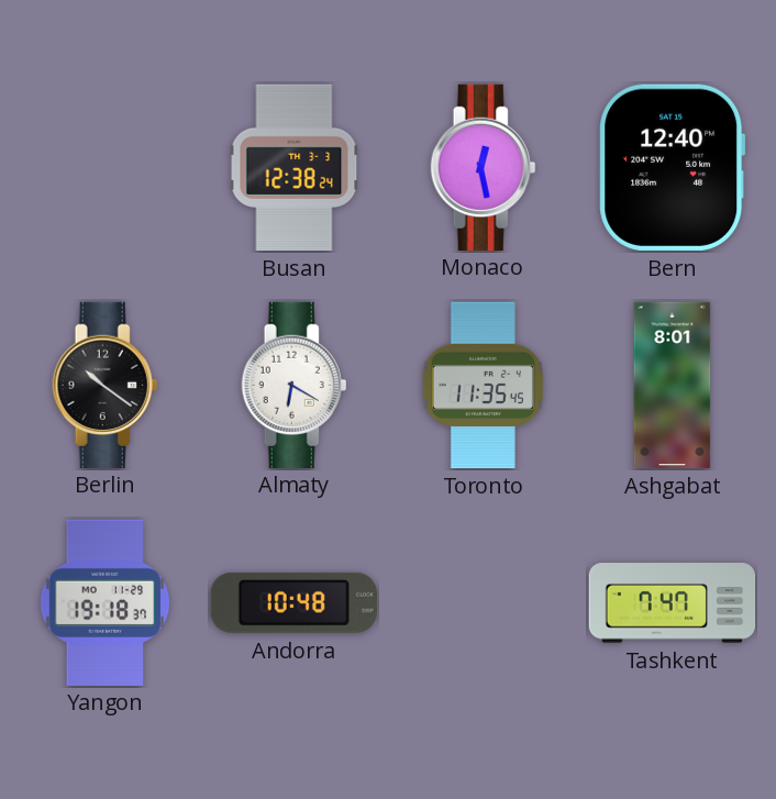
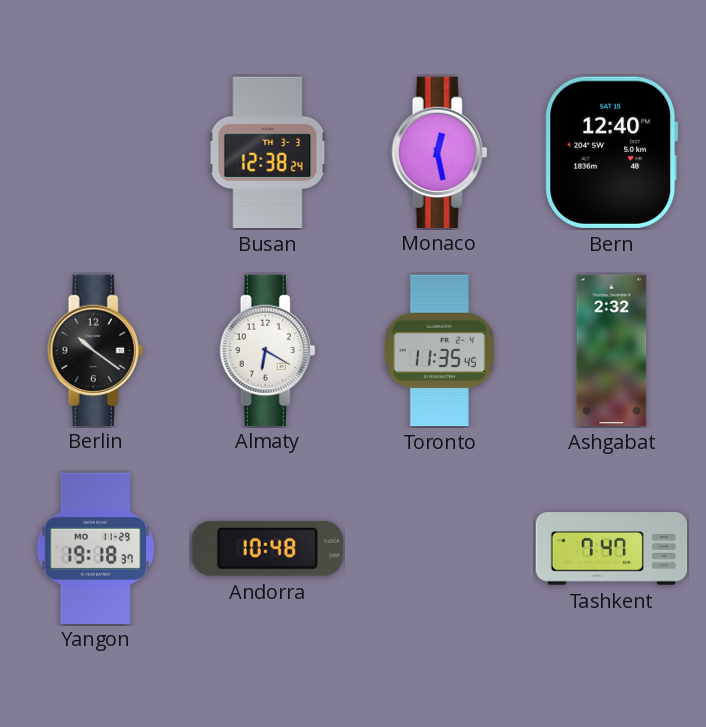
Ashgabat: 8:01 -> 2:32 (612, 351)
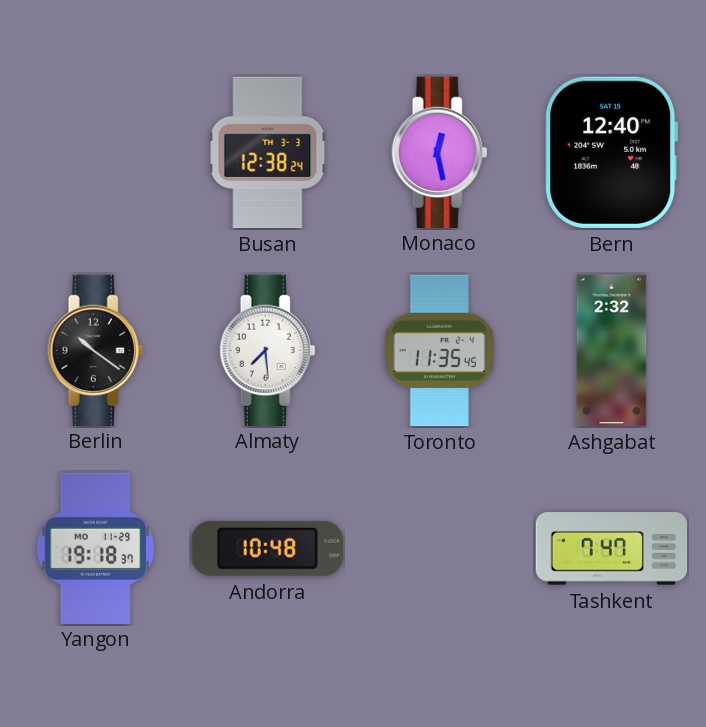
Almaty: 6:20 -> 7:29 (268, 350)
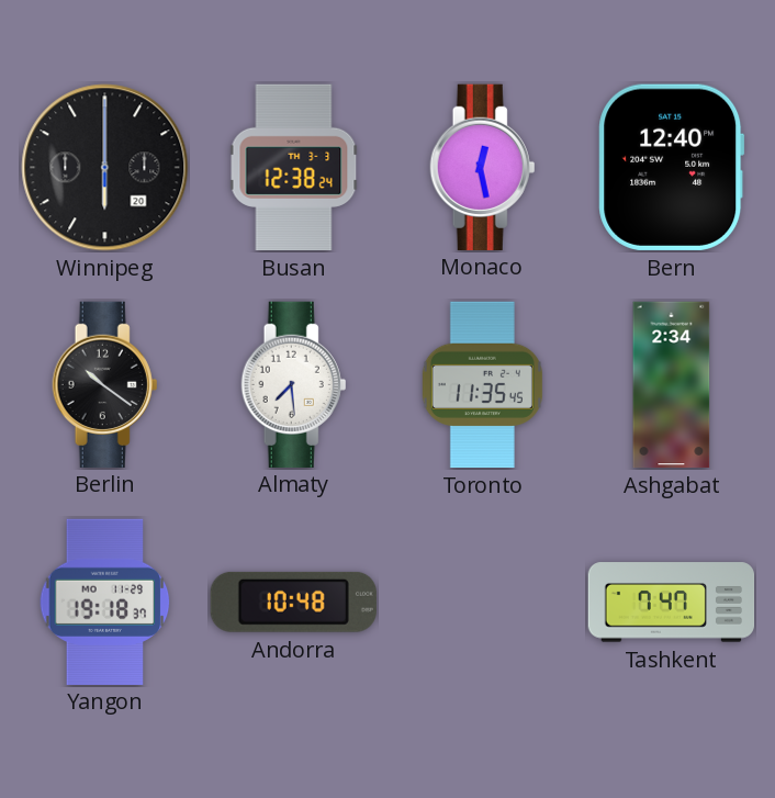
Winnipeg: none -> 6:00 (105, 168)
Ashgabat: 2:32 -> 2:34 (672, 385)
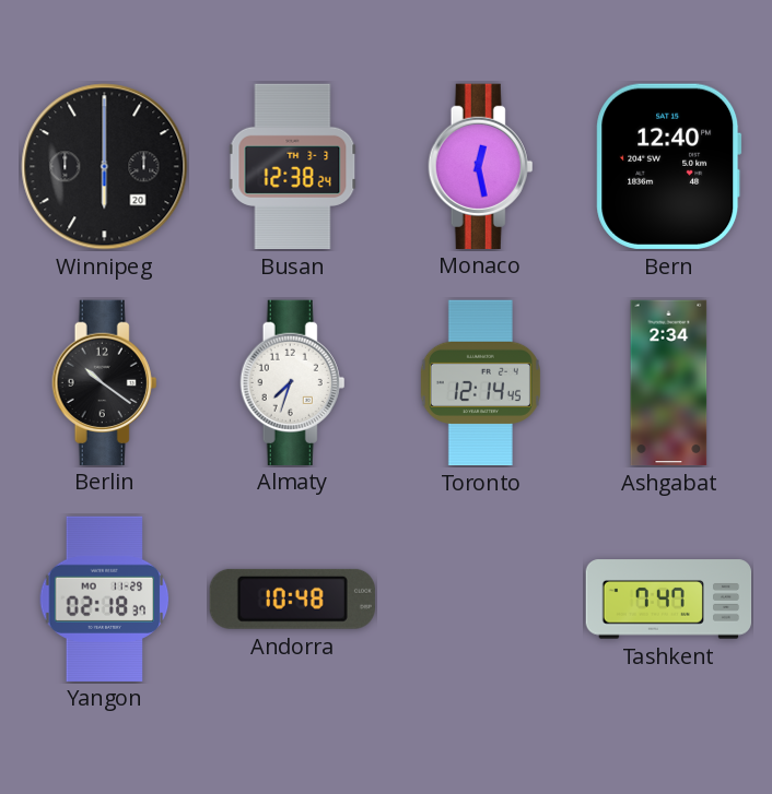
Almaty: 7:29 -> 7:33 (293, 382)
Toronto: 11:35 -> 12:14 (480, 383)
Yangon: 19:18 -> 02:18 (105, 599)
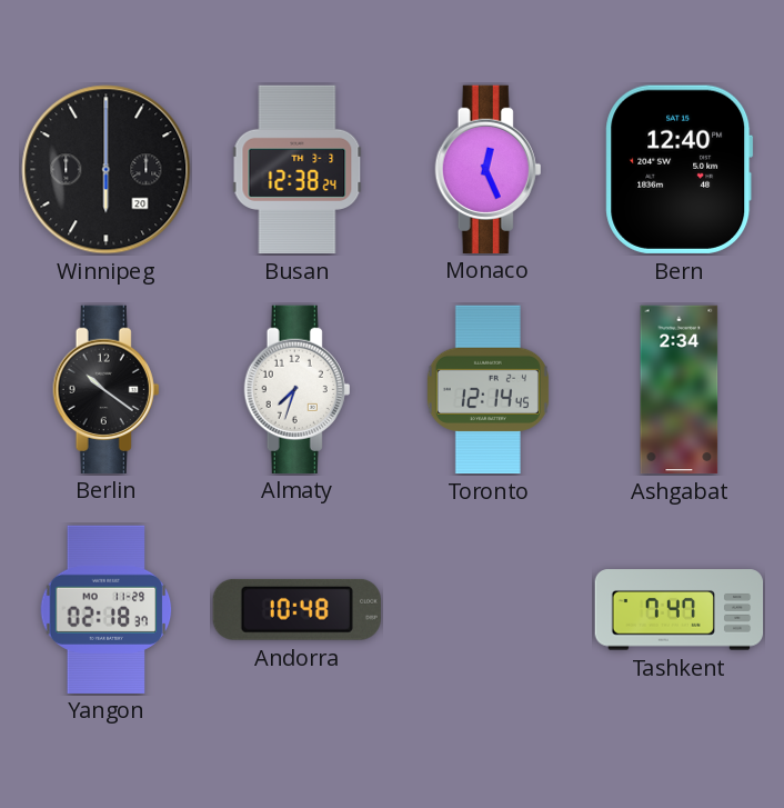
Monaco: 12:28 -> 12:26 (489, 169)
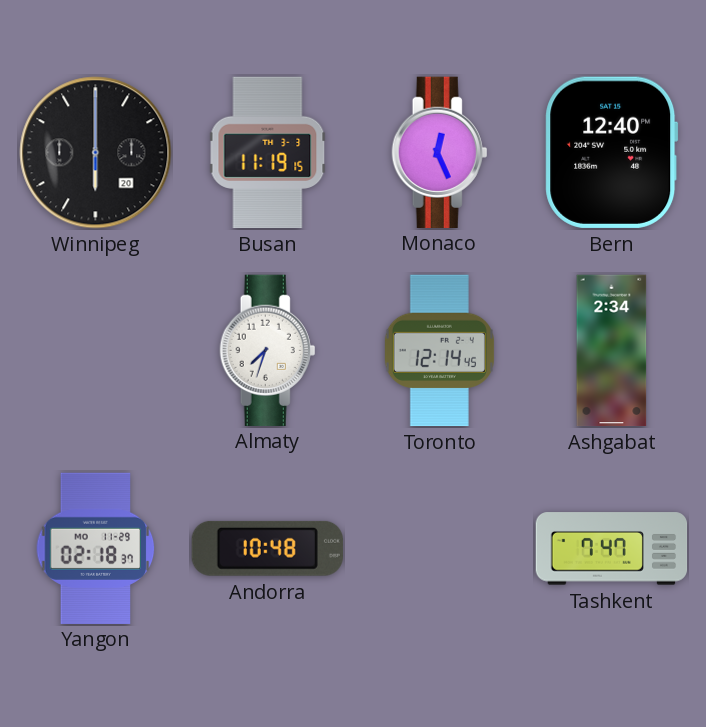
Busan: 12:38 -> 11:19 (268, 153)
Berlin: 10:21 -> none (107, 389)
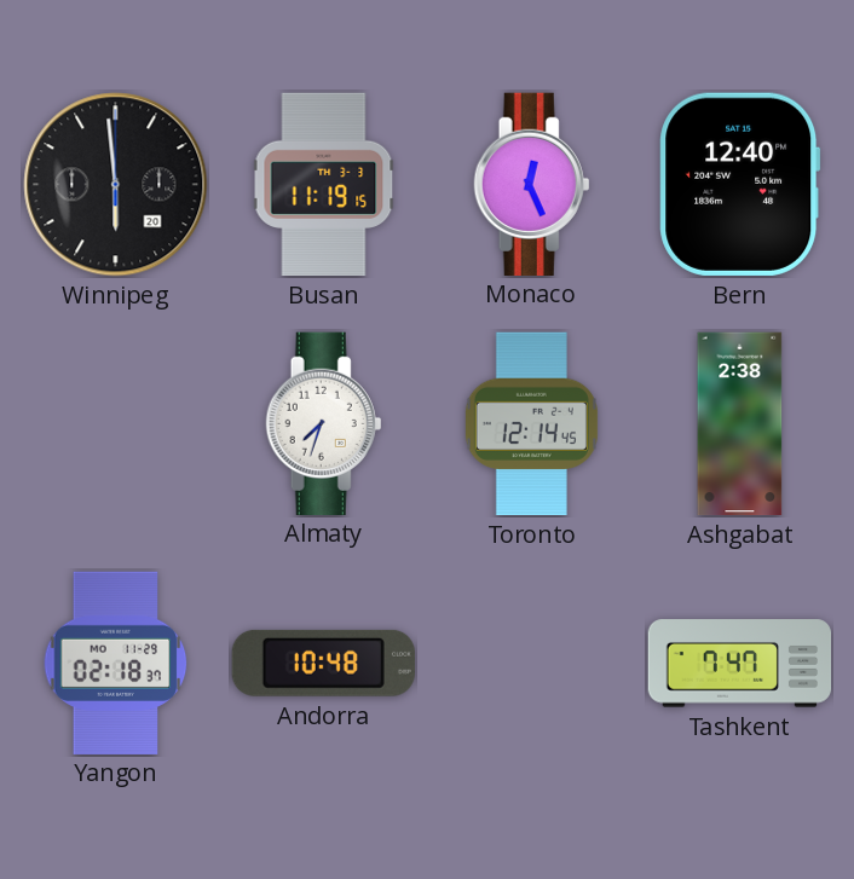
Winnipeg: 6:00 -> 5:59 (116, 185)
Ashgabat: 2:34 -> 2:38 (740, 424)
